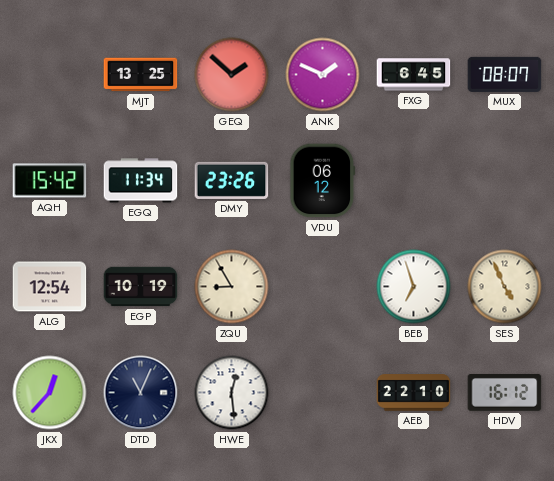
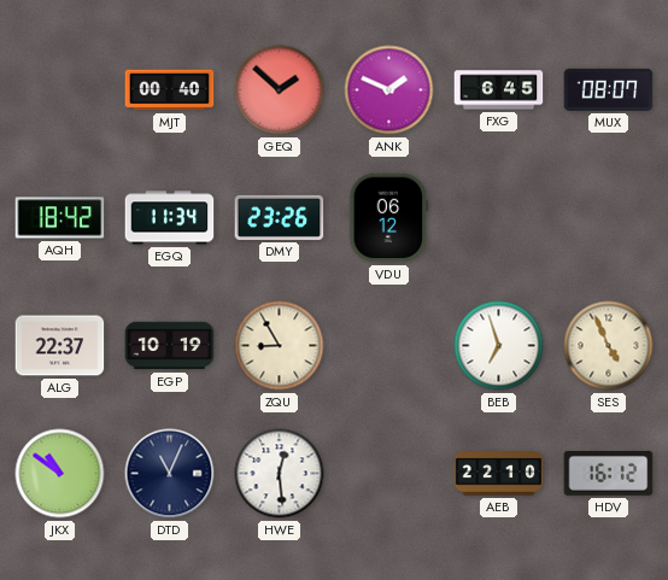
MJT: 13:25 -> 00:40 (170, 90)
AQH: 15:42 -> 18:42 (60, 218)
ALG: 12:54 -> 22:37 (60, 346)
JKX: 12:37 -> 10:51 (60, 474)
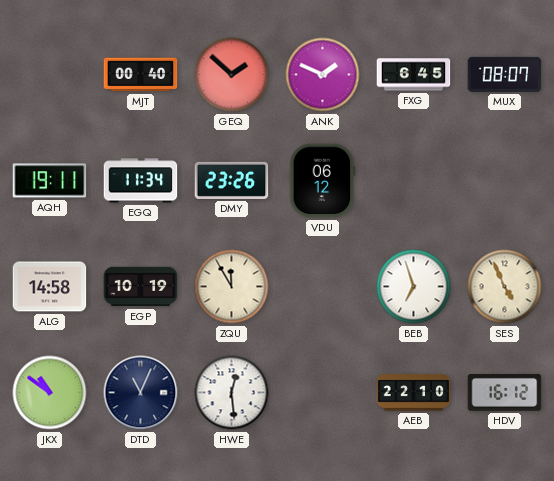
AQH: 18:42 -> 19:11 (50, 181)
ALG: 22:37 -> 14:58 (50, 287)
ZQU: 8:55 -> 11:55 (232, 287)
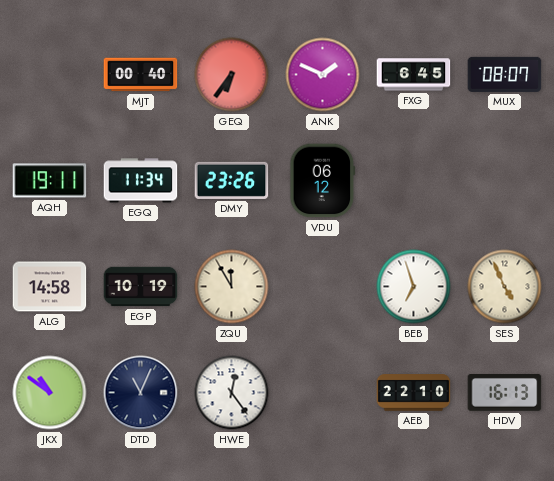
GEQ: 1:52 -> 6:36 (232, 75)
HWE: 12:29 -> 12:24 (232, 393)
HDV: 16:12 -> 16:13 (505, 393)
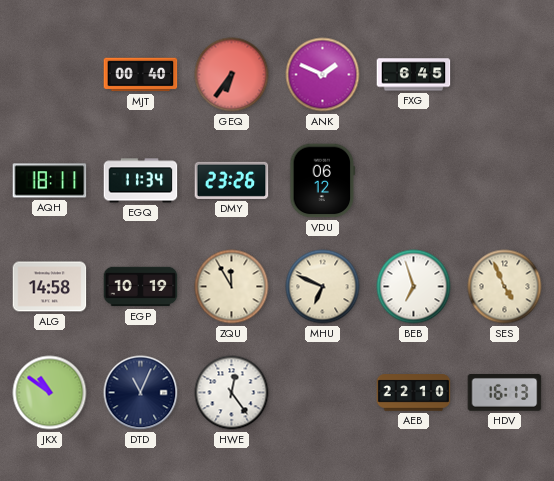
MUX: 08:07 -> none (505, 74)
AQH: 19:11 -> 18:11 (50, 181)
MHU: none -> 6:49 (323, 287)
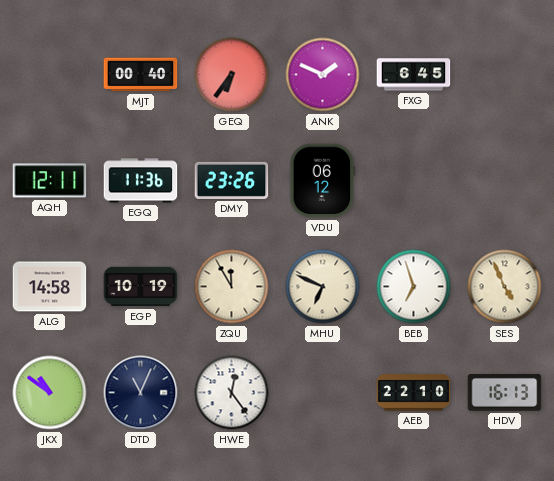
AQH: 18:11 -> 12:11 (50, 181)
EGQ: 11:34 -> 11:36 (141, 181)
